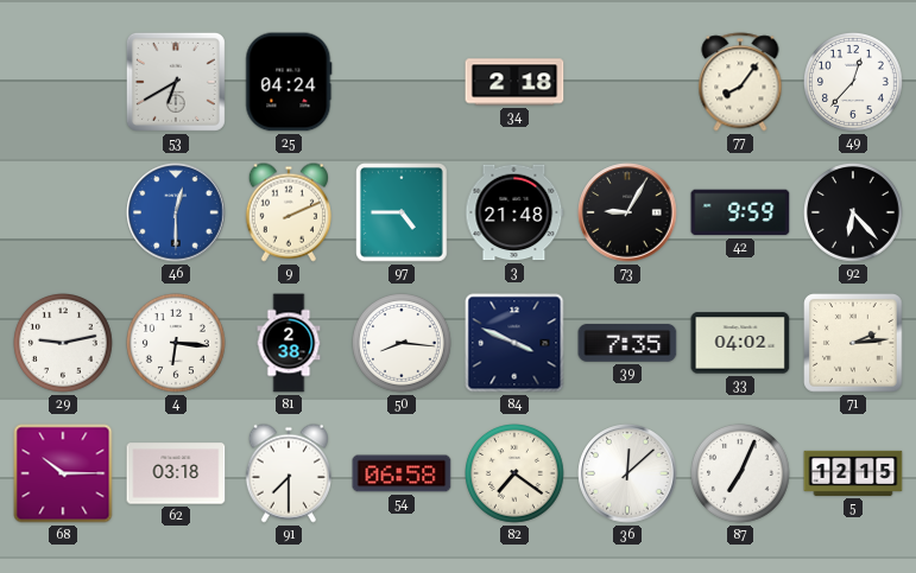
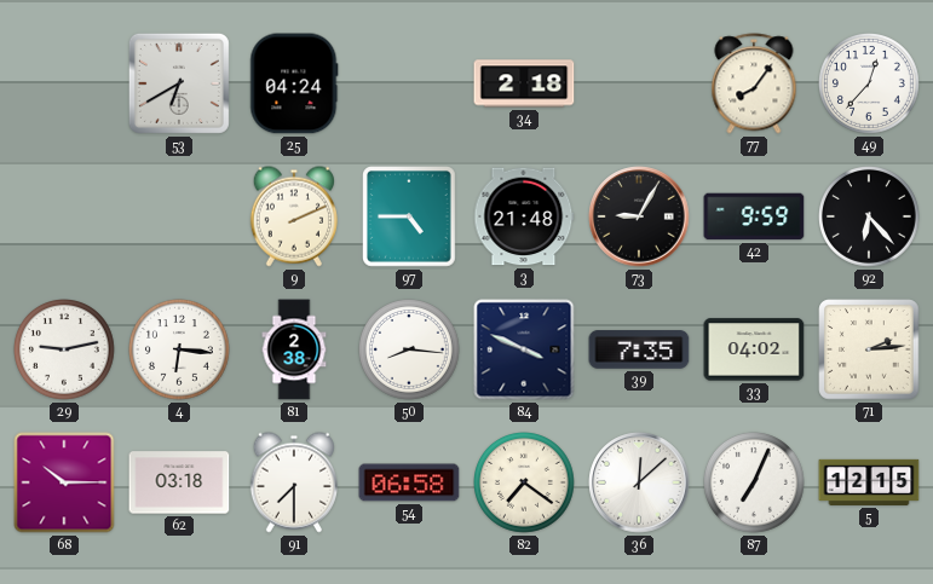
46: 12:30 -> none (176, 212)
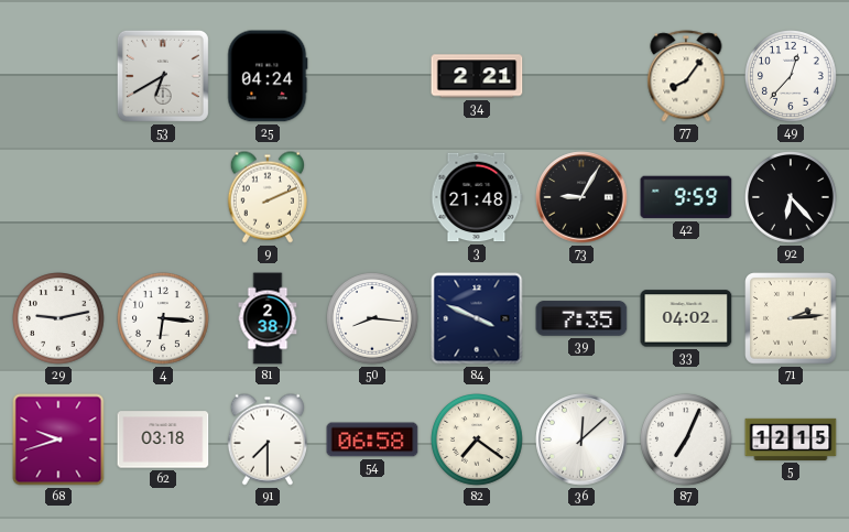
34: 2:18 -> 2:21 (477, 76)
97: 4:45 -> none (410, 218)
68: 10:15 -> 9:42 (58, 439)
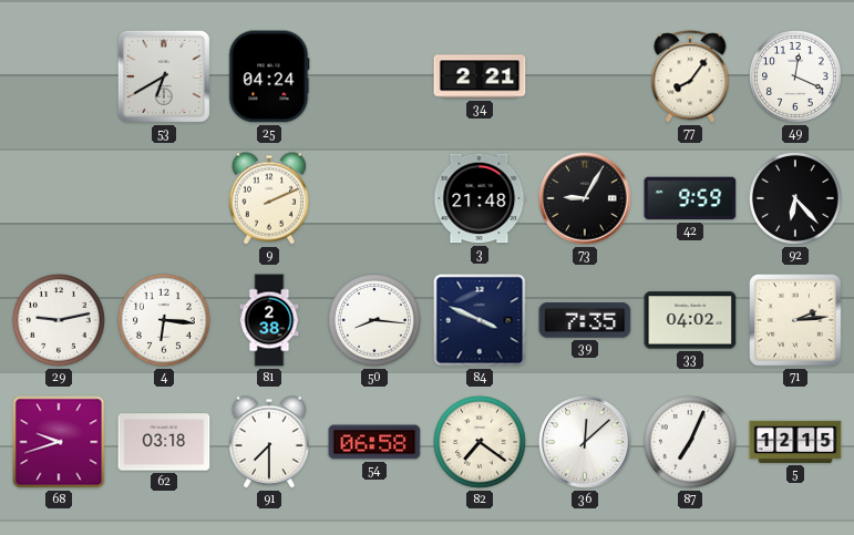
49: 12:37 -> 12:19 (796, 78)
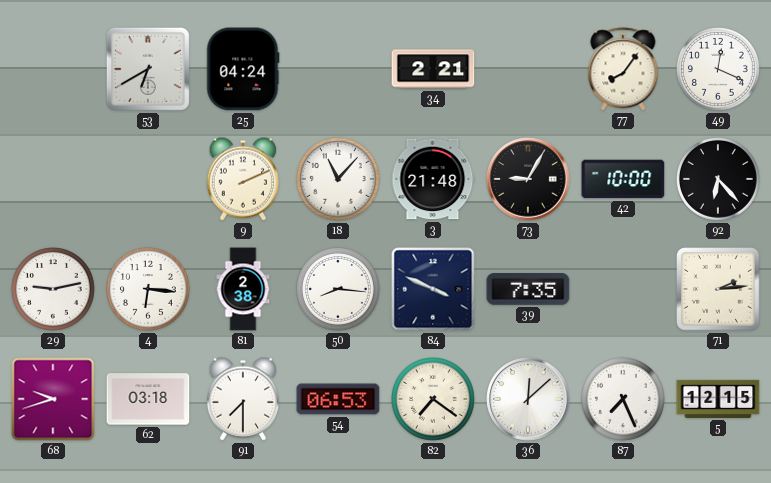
18: none -> 11:07 (339, 180)
42: 9:59 -> 10:00 (623, 179)
33: 04:02 -> none (690, 320)
54: 06:58 -> 06:53 (338, 399)
87: 7:04 -> 7:26 (624, 400)
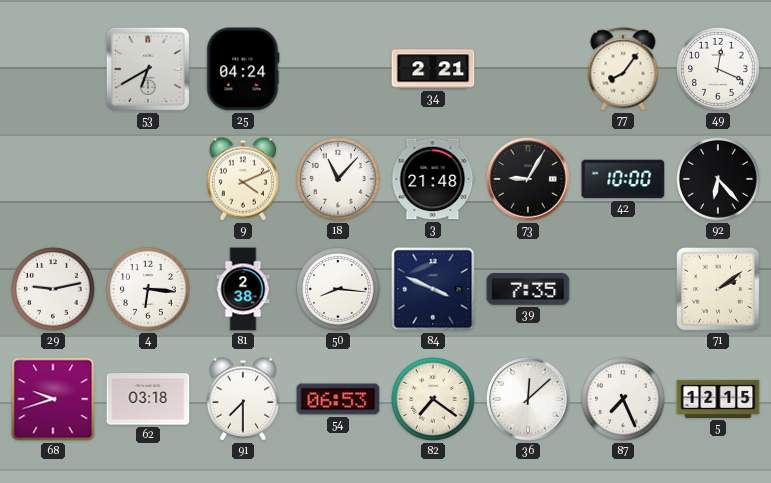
9: 2:11 -> 4:11 (243, 179)
71: 2:14 -> 2:09 (718, 289)
